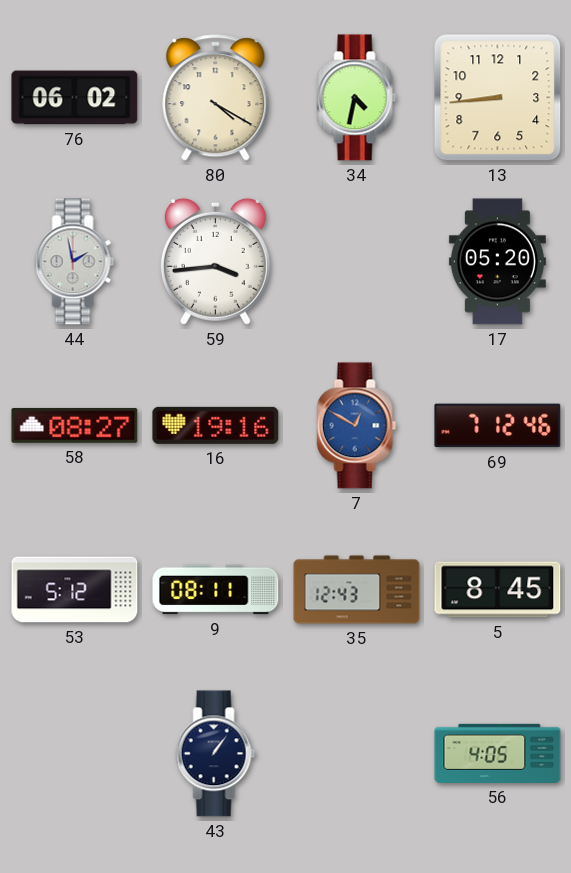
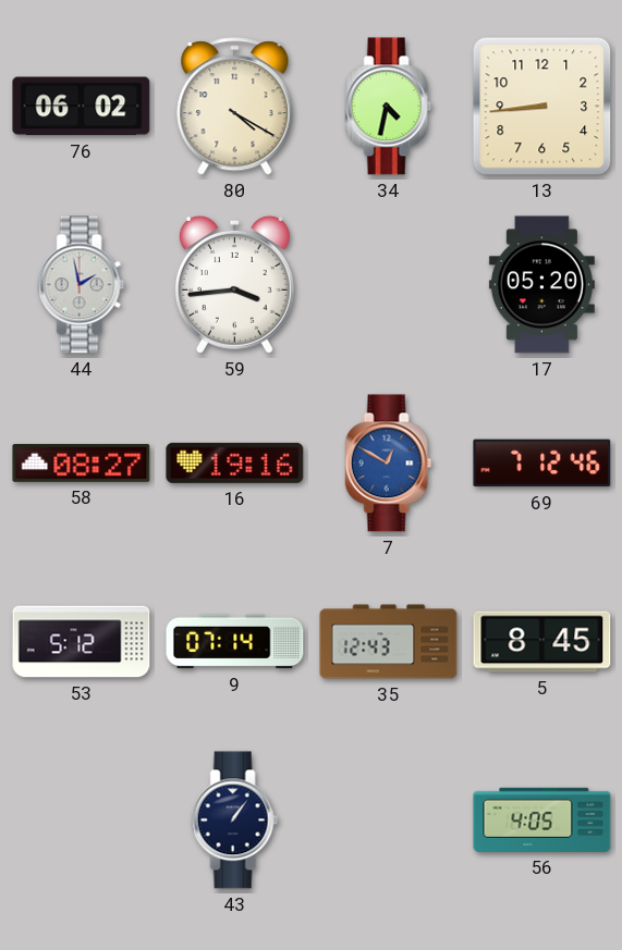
9: 08:11 -> 07:14 (235, 642)
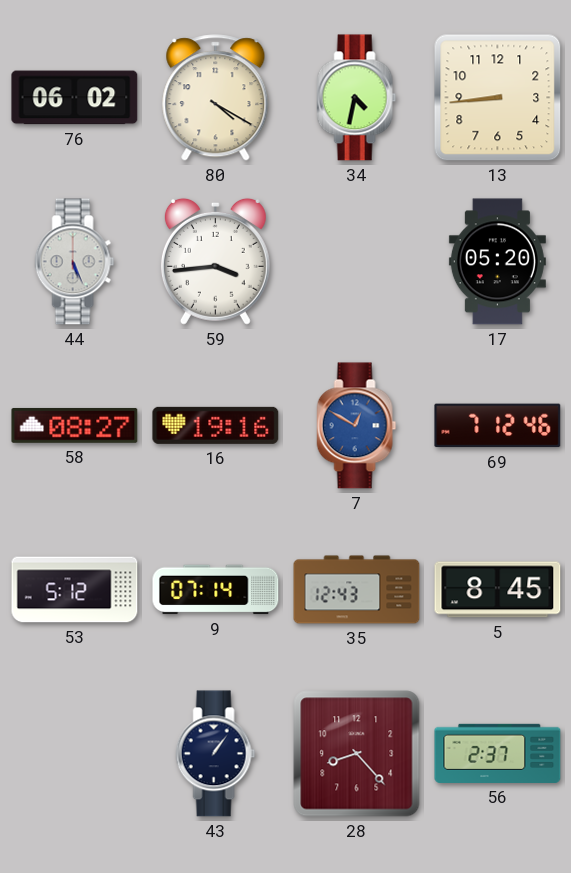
44: 1:58 -> 5:26 (75, 262)
28: none -> 8:23 (357, 754)
56: 4:05 -> 2:37 (498, 753)
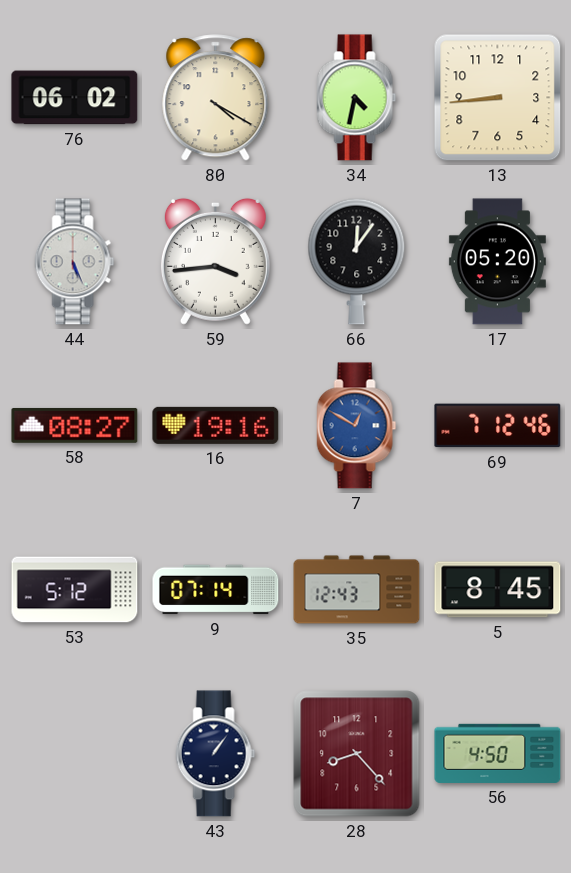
66: none -> 12:06 (357, 261)
56: 2:37 -> 4:50 (498, 753)
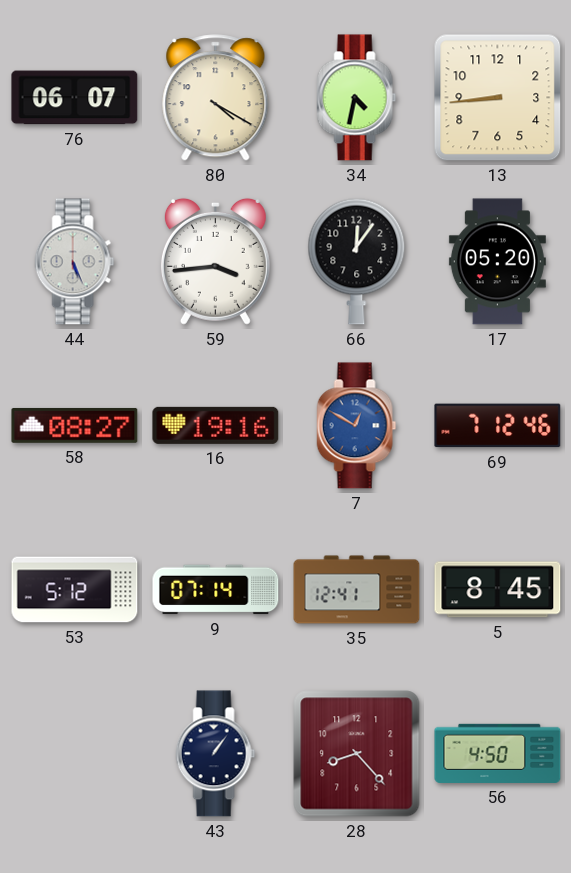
76: 06:02 -> 06:07 (75, 98)
35: 12:43 -> 12:41 (357, 590)
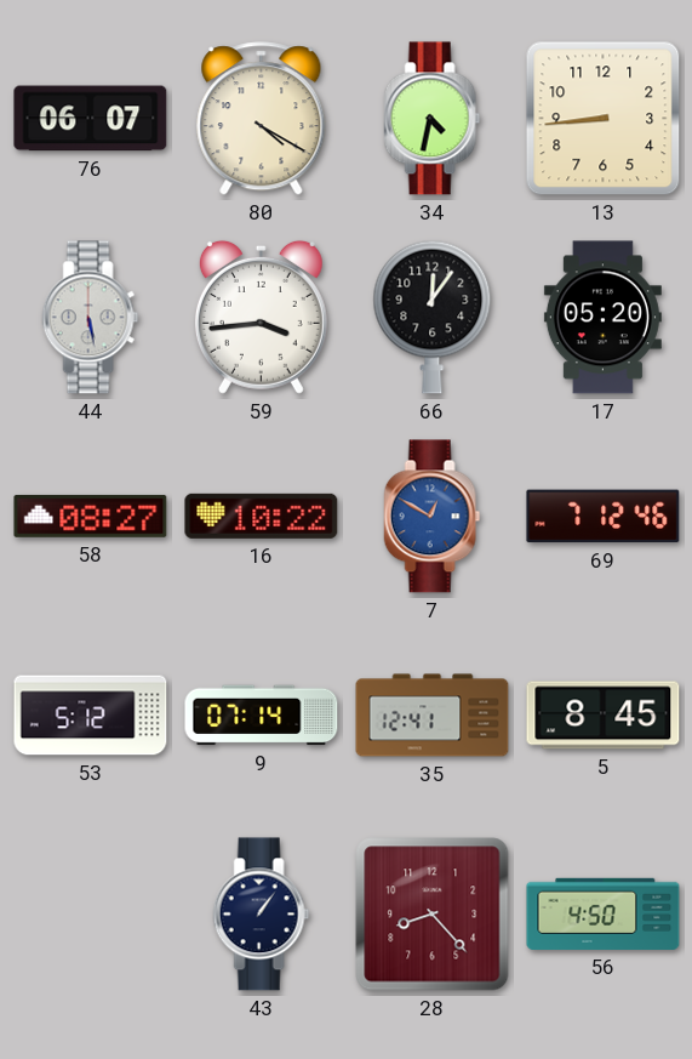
44: 5:26 -> 5:28 (91, 318)
16: 19:16 -> 10:22 (262, 516)
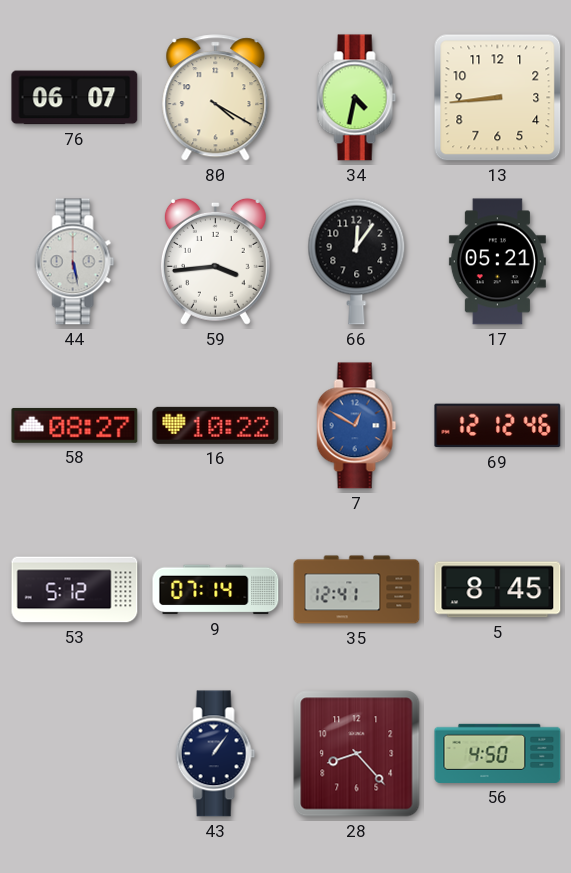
17: 05:20 -> 05:21 (497, 262)
69: 7:12 -> 12:12 (498, 426)
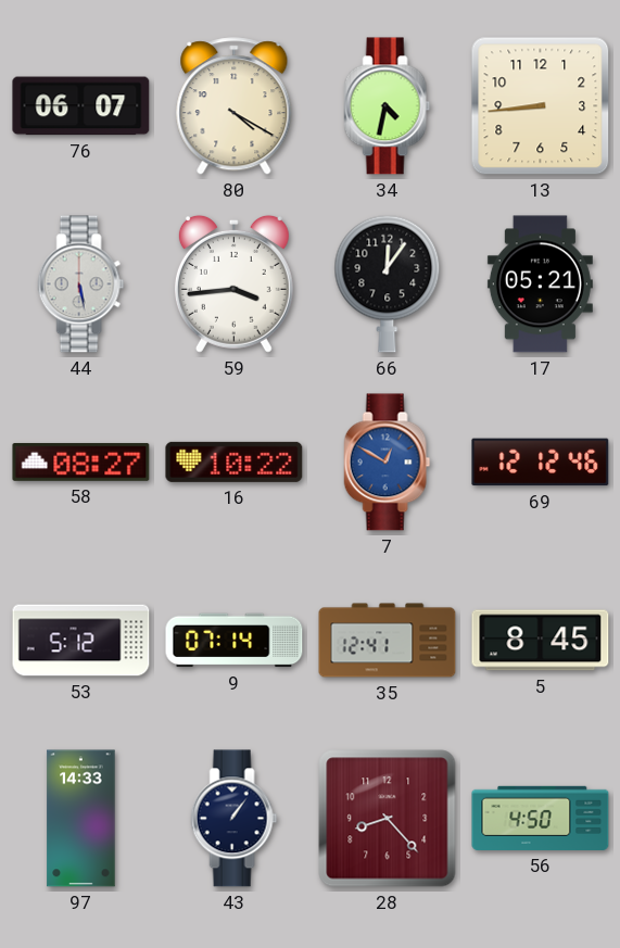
97: none -> 14:33 (81, 819)
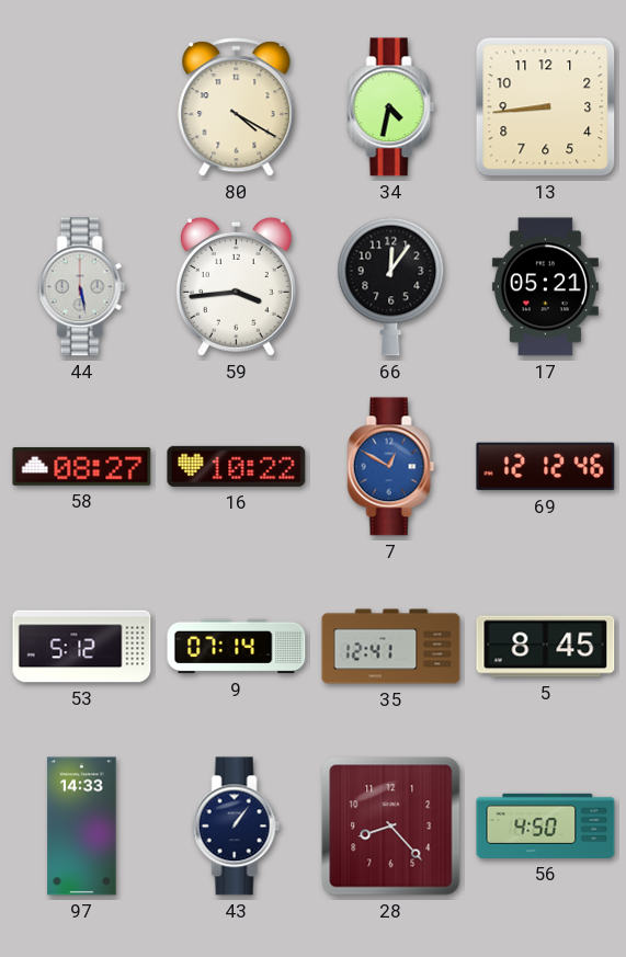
76: 06:07 -> none (81, 106)
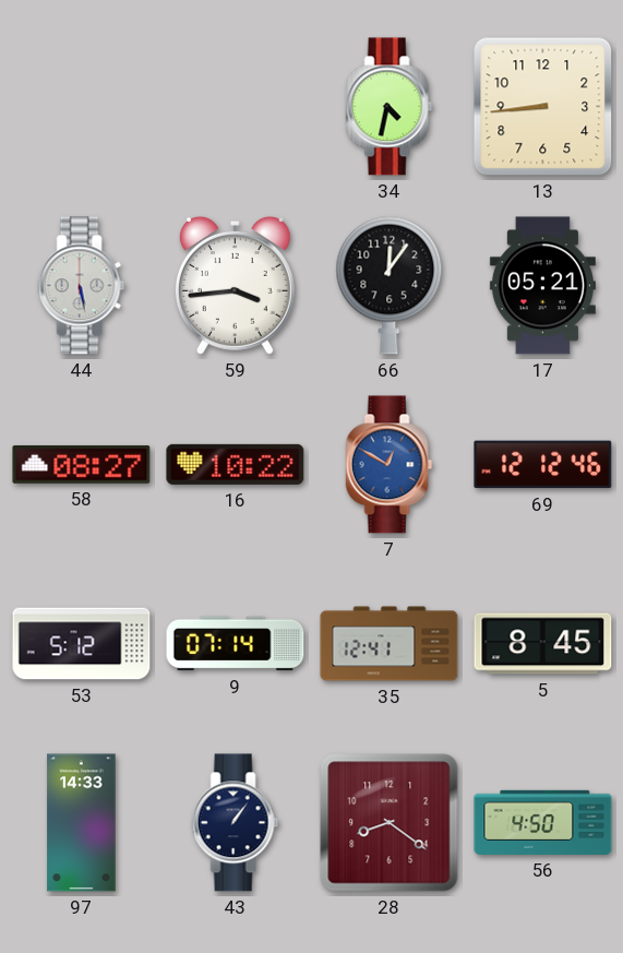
80: 4:20 -> none (237, 107)
28: 8:23 -> 8:21 (390, 823)
